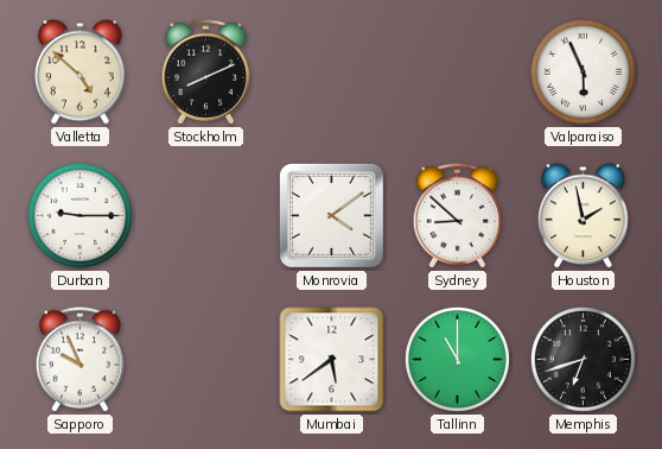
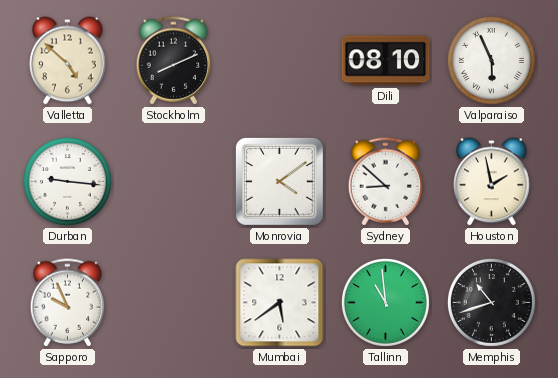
Dili: none -> 08:10 (386, 61)
Durban: 9:15 -> 9:16 (67, 181)
Tallinn: 11:00 -> 10:59 (385, 302)
Memphis: 6:42 -> 10:42 (491, 302)
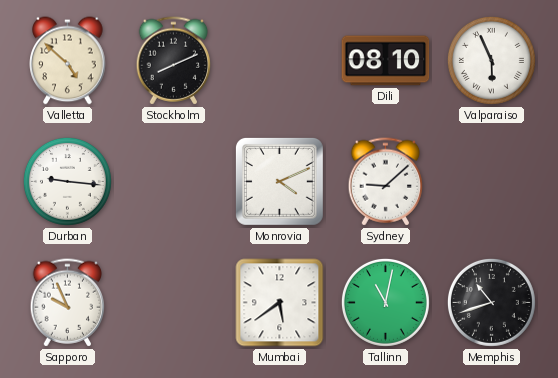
Monrovia: 4:09 -> 4:11 (279, 181)
Sydney: 8:52 -> 9:08 (386, 182)
Houston: 1:58 -> none (492, 182)
Tallinn: 10:59 -> 11:02 (385, 302)
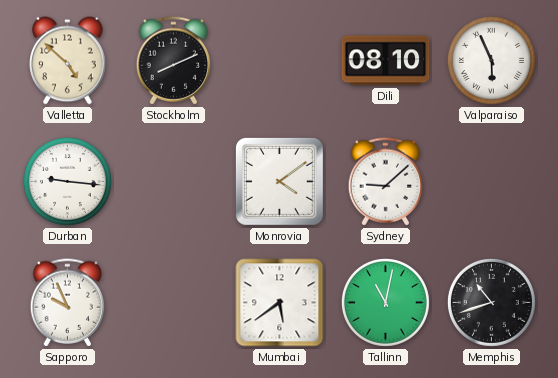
Monrovia: 4:11 -> 4:09 (279, 181)
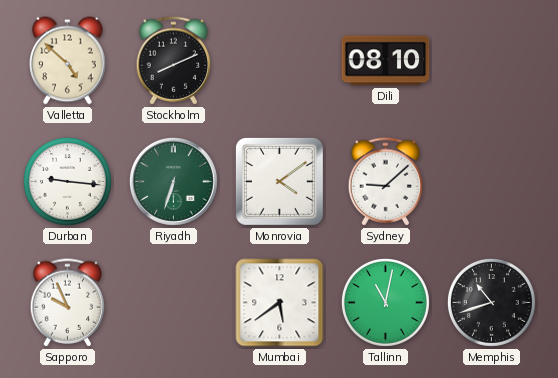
Valparaiso: 5:56 -> none (491, 60)
Riyadh: none -> 6:33 (173, 181)
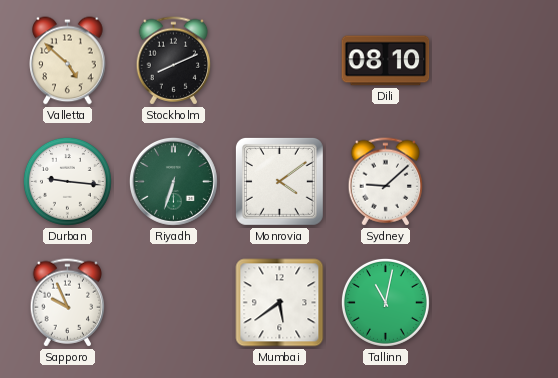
Memphis: 10:42 -> none (491, 302)
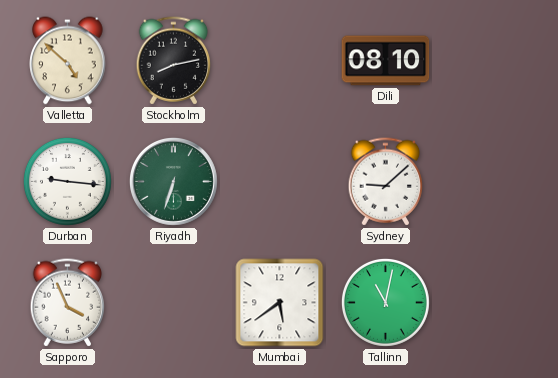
Stockholm: 8:11 -> 8:13 (174, 61)
Monrovia: 4:09 -> none (279, 181)
Sapporo: 9:56 -> 3:56 (68, 303)
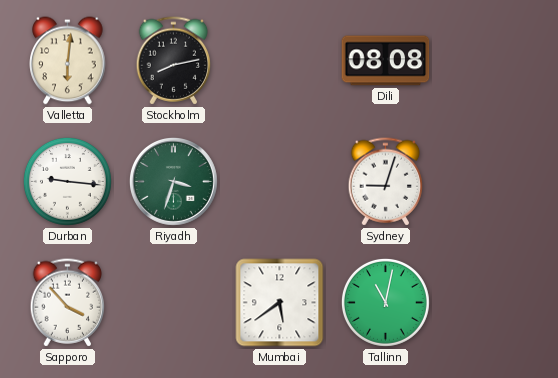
Valletta: 4:52 -> 6:01 (68, 61)
Dili: 08:10 -> 08:08 (386, 61)
Riyadh: 6:33 -> 3:33 (173, 181)
Sydney: 9:08 -> 9:03 (386, 182)
Sapporo: 3:56 -> 3:53 (68, 303)
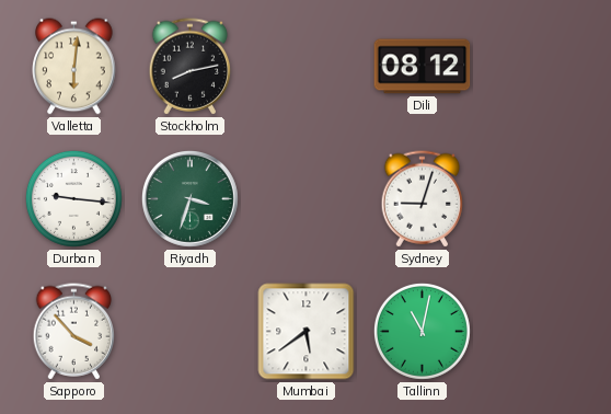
Dili: 08:08 -> 08:12 (423, 67)
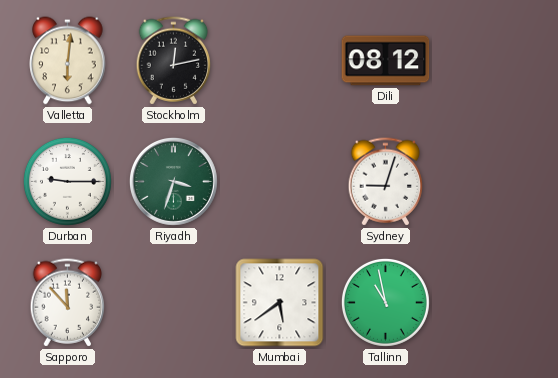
Stockholm: 8:13 -> 12:13 (174, 61)
Durban: 9:16 -> 9:15 (67, 181)
Sapporo: 3:53 -> 11:53 (68, 303)
Tallinn: 11:02 -> 10:58 (385, 302)
